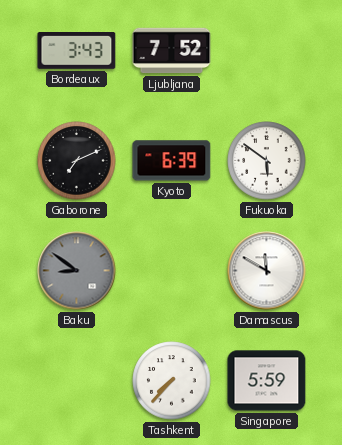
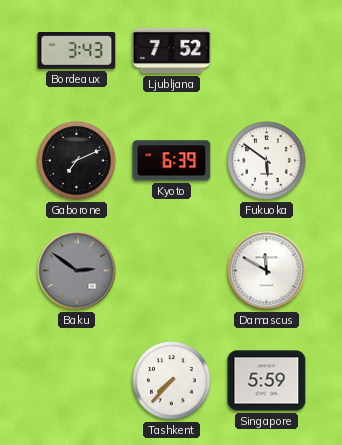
Baku: 8:51 -> 2:51 (77, 271)
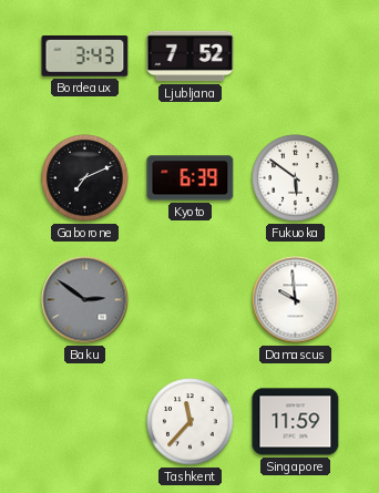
Damascus: 11:50 -> 9:59 (296, 300)
Tashkent: 7:37 -> 11:37 (191, 422)
Singapore: 5:59 -> 11:59 (296, 422)
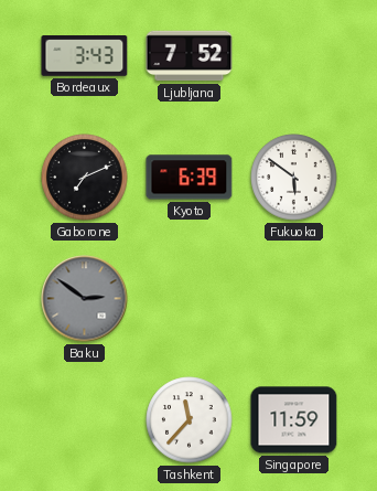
Damascus: 9:59 -> none (296, 300)
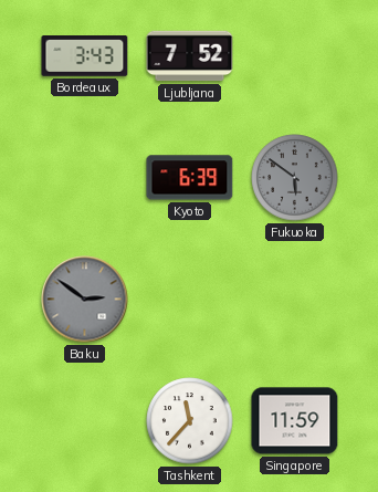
Gaborone: 7:11 -> none (85, 178)
Fukuoka dial: white -> grey (295, 178)
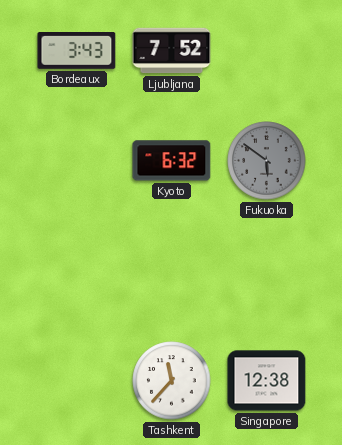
Kyoto: 6:39 -> 6:32 (172, 161)
Baku: 2:51 -> none (85, 300)
Singapore: 11:59 -> 12:38 (267, 381)
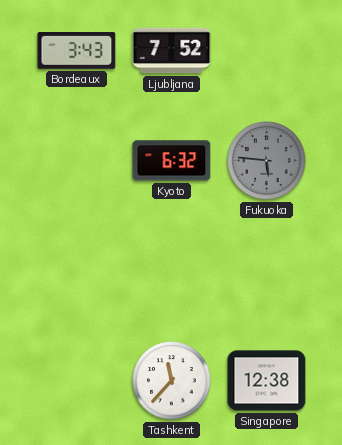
Fukuoka: 5:51 -> 5:46 (267, 161)
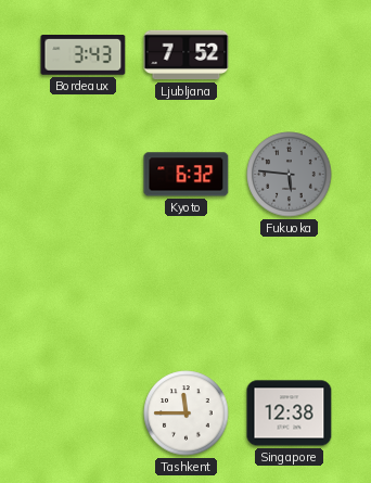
Tashkent: 11:37 -> 11:45 (187, 414)
